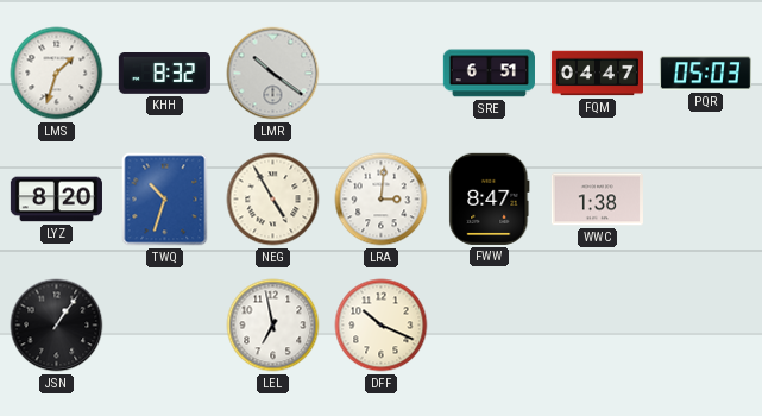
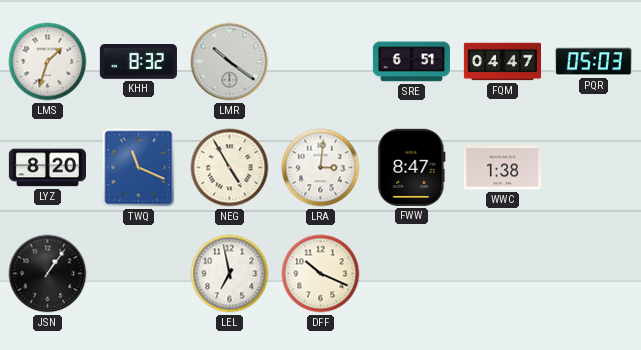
TWQ: 10:33 -> 11:19 (139, 168)
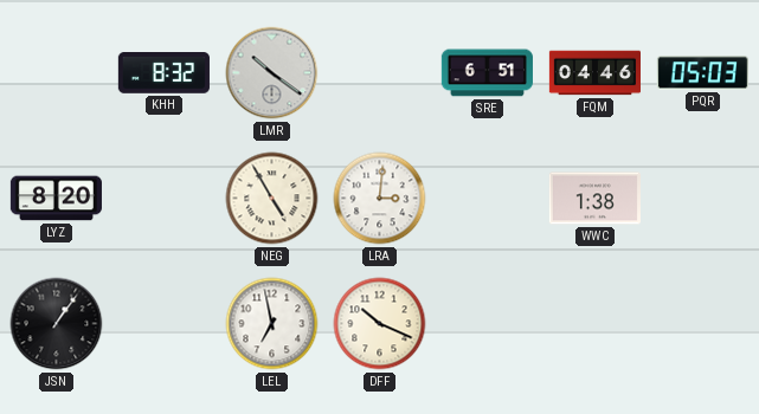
LMS: 1:33 -> none (48, 62)
FQM: 04:47 -> 04:46 (594, 73)
TWQ: 11:19 -> none (139, 168)
FWW: 8:47 -> none (412, 167)
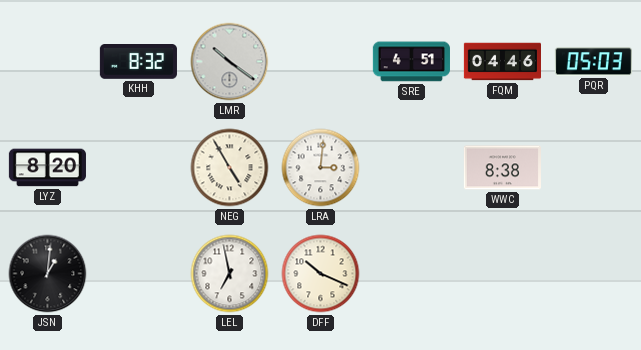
SRE: 6:51 -> 4:51 (411, 62)
WWC: 1:38 -> 8:38 (502, 168)
JSN: 1:06 -> 1:01 (48, 274)
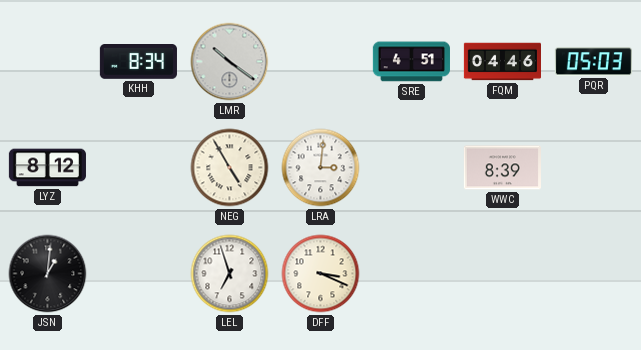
KHH: 8:32 -> 8:34 (138, 62)
LYZ: 8:20 -> 8:12 (47, 168)
WWC: 8:38 -> 8:39 (502, 168)
LEL: 6:58 -> 6:57 (230, 274)
DFF: 10:19 -> 3:19 (321, 274)
